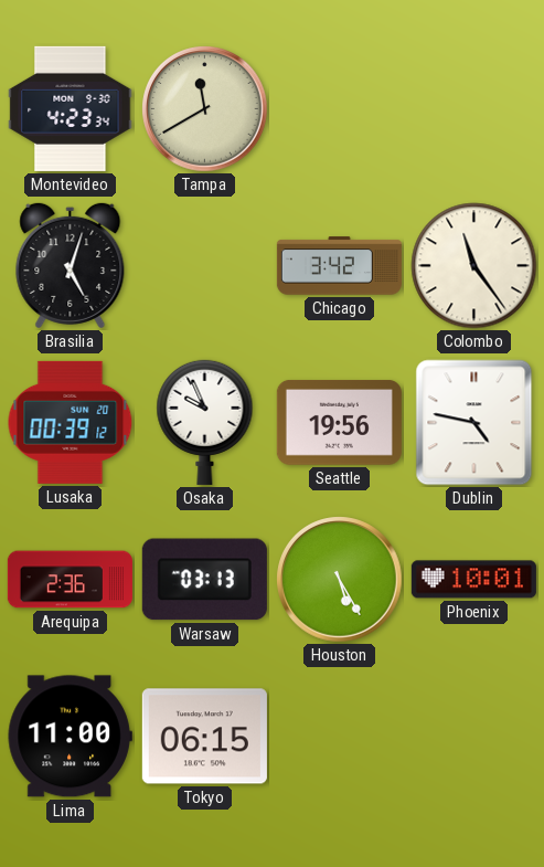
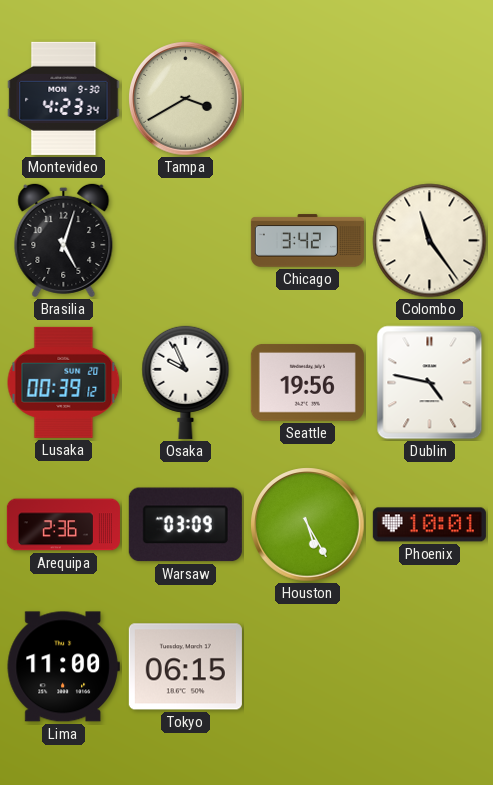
Tampa: 11:40 -> 3:40 (186, 99)
Warsaw: 03:13 -> 03:09 (185, 525)
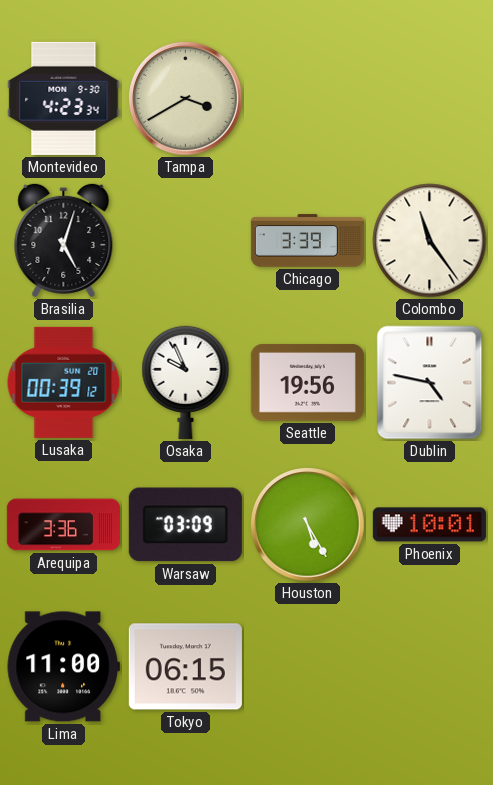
Chicago: 3:42 -> 3:39 (307, 241)
Arequipa: 2:36 -> 3:36 (63, 525)
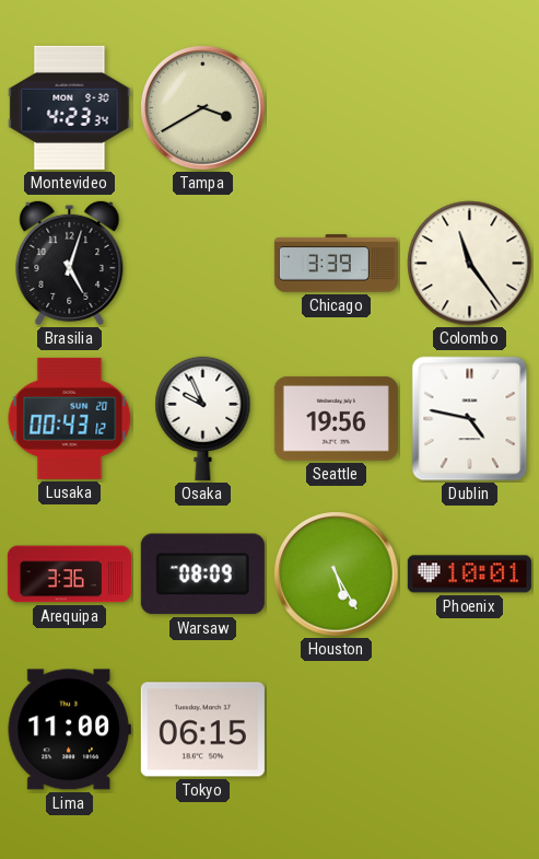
Lusaka: 00:39 -> 00:43 (70, 418)
Warsaw: 03:09 -> 08:09 (202, 574)
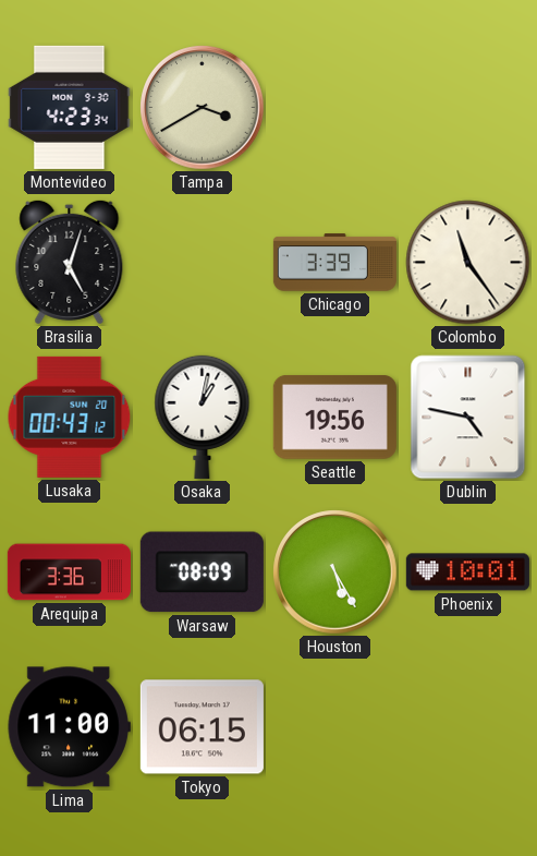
Osaka: 9:56 -> 1:02 (203, 417)
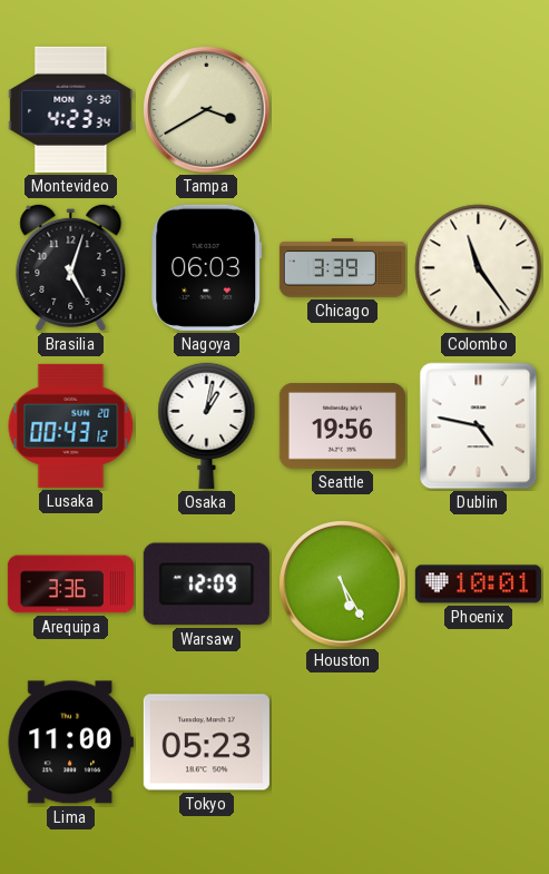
Nagoya: none -> 06:03 (207, 267)
Warsaw: 08:09 -> 12:09 (206, 585)
Tokyo: 06:15 -> 05:23 (206, 743)
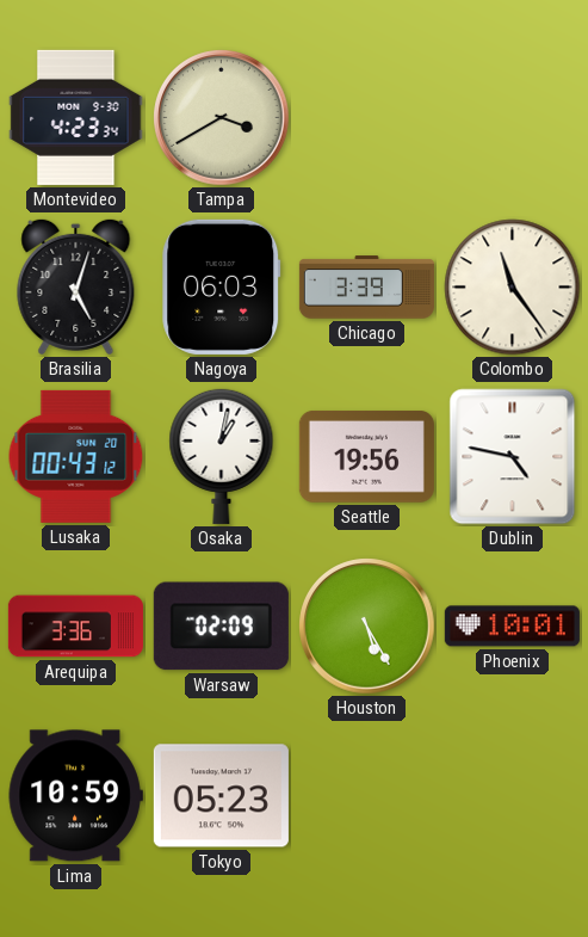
Warsaw: 12:09 -> 02:09 (221, 627)
Lima: 11:00 -> 10:59 (75, 796)
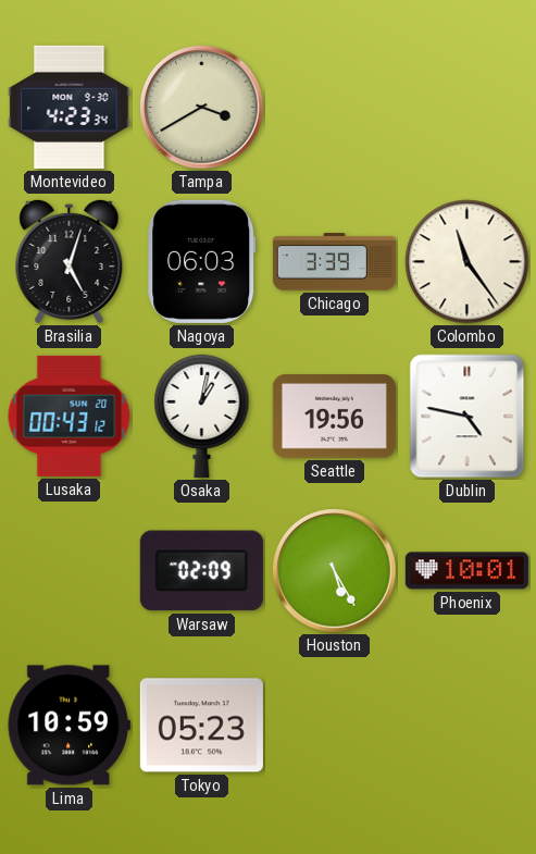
Arequipa: 3:36 -> none (75, 627)
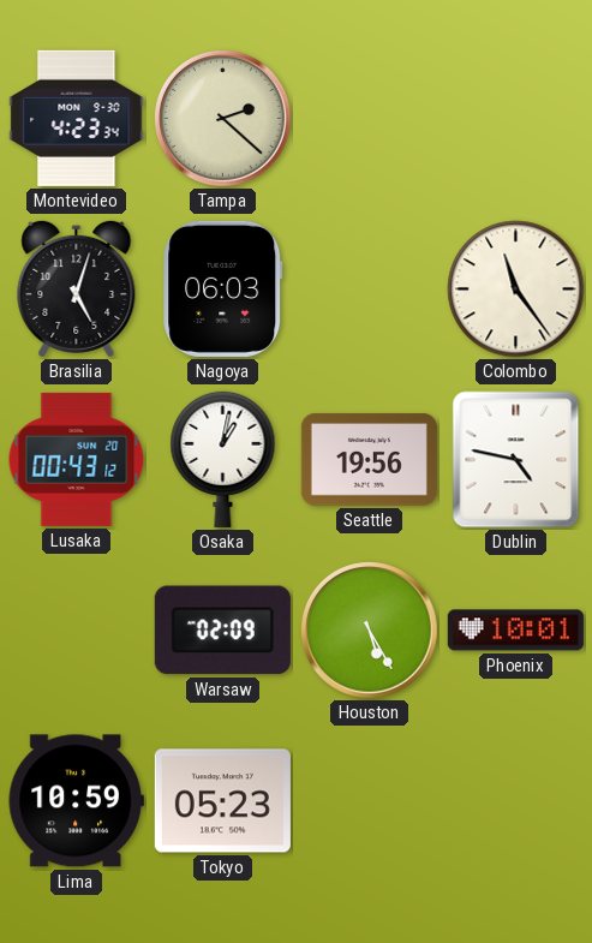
Tampa: 3:40 -> 2:22 (223, 119)
Chicago: 3:39 -> none (334, 262)
